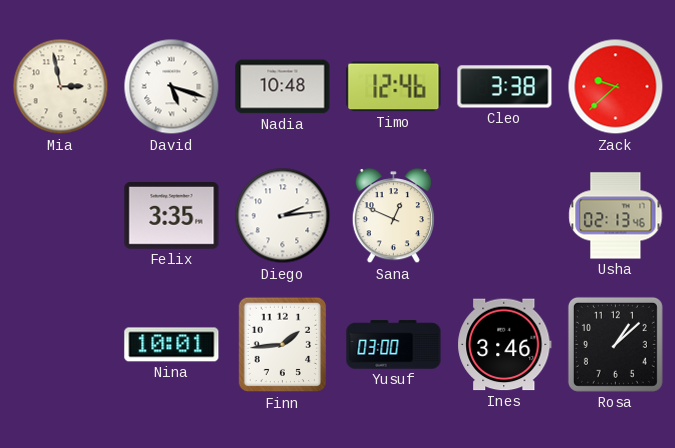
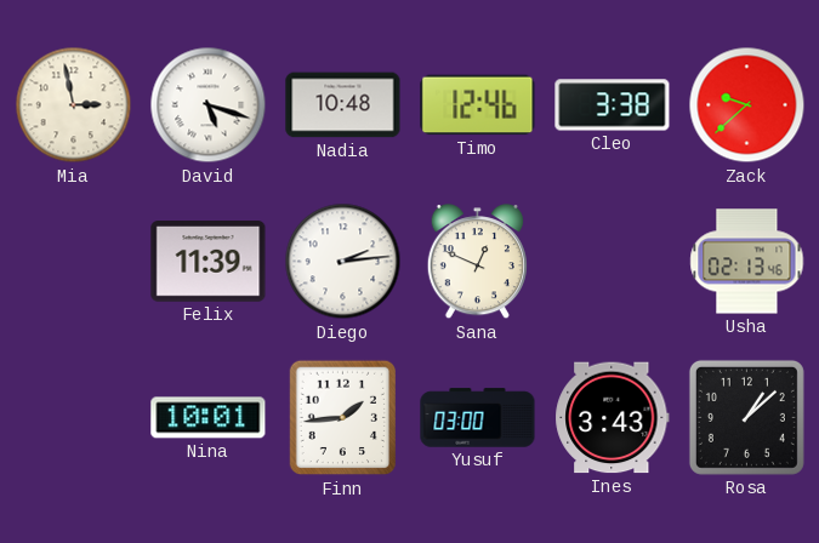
Felix: 3:35 -> 11:39 (209, 262)
Ines: 3:46 -> 3:43 (613, 418)
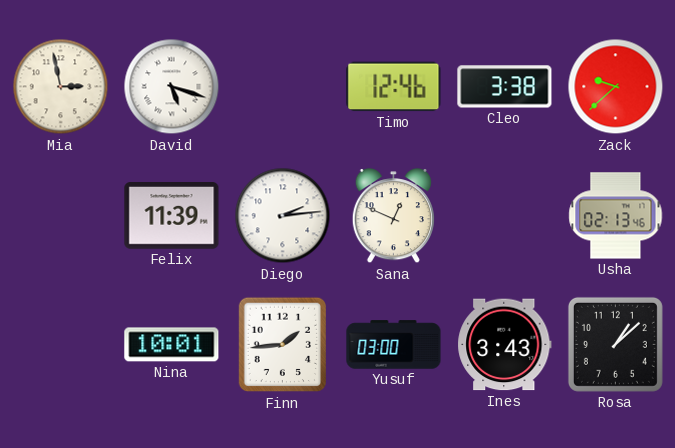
Nadia: 10:48 -> none (343, 105)
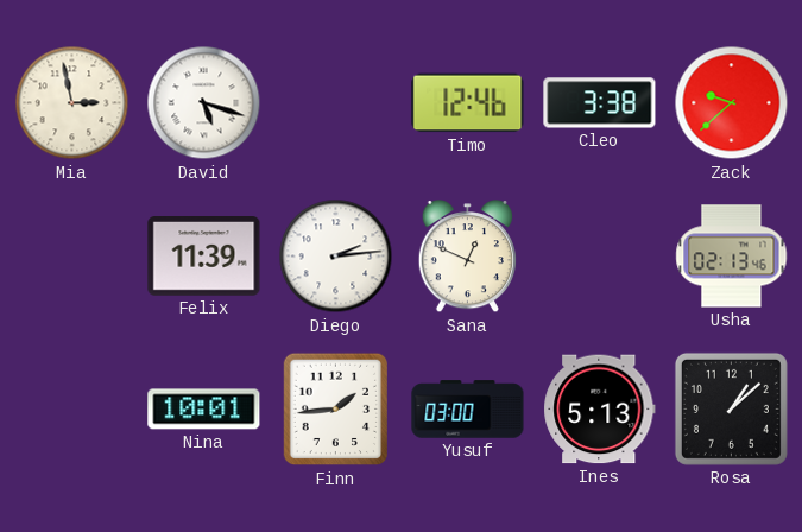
Ines: 3:43 -> 5:13 (600, 410)
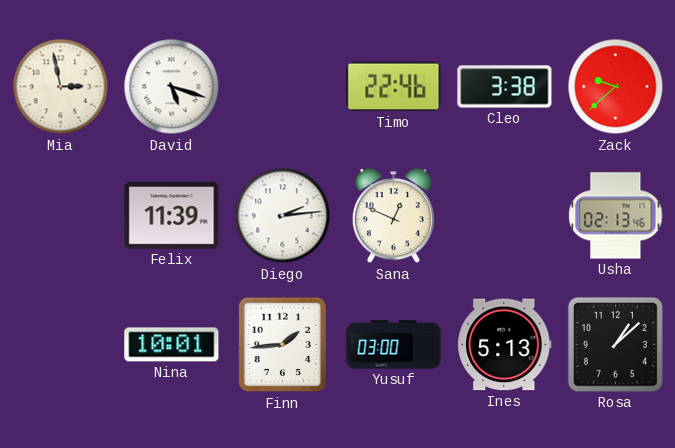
Timo: 12:46 -> 22:46 (394, 87)
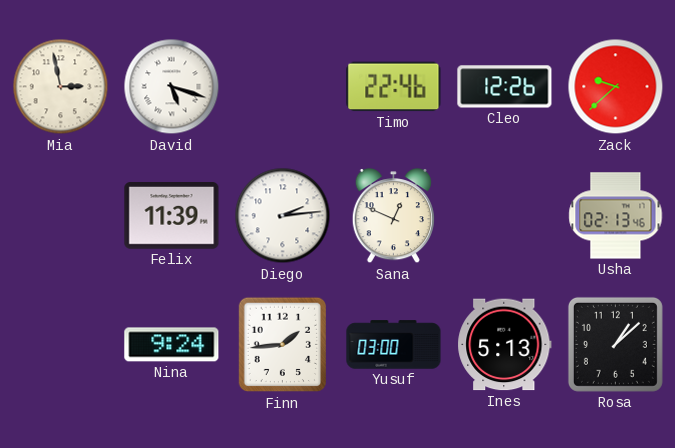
Cleo: 3:38 -> 12:26 (505, 87)
Nina: 10:01 -> 9:24 (172, 345)
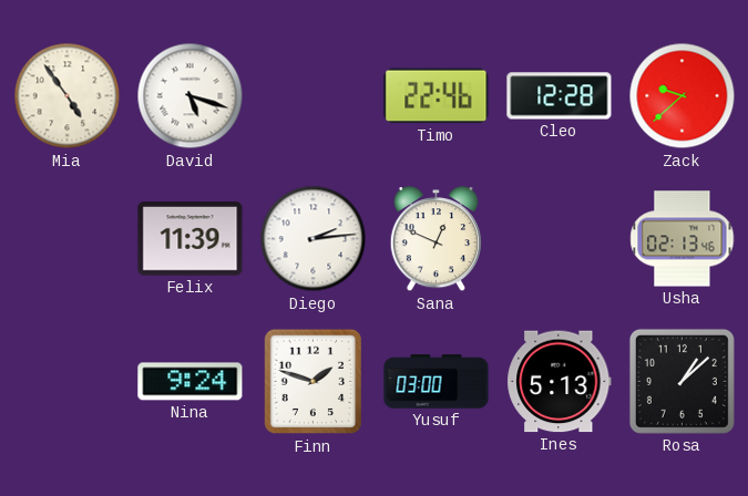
Mia: 2:58 -> 4:54 (68, 96)
Cleo: 12:26 -> 12:28 (560, 96)
Finn: 1:44 -> 1:48 (312, 382)
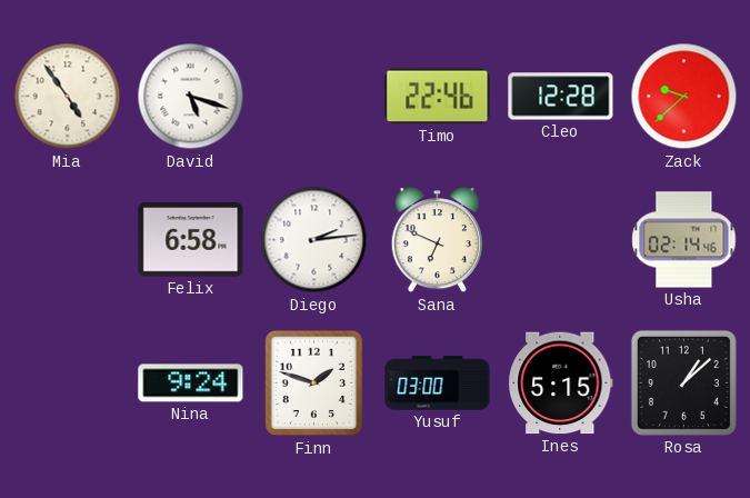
Felix: 11:39 -> 6:58 (191, 240)
Sana: 12:49 -> 6:49 (437, 240)
Usha: 02:13 -> 02:14 (684, 240)
Ines: 5:13 -> 5:15 (561, 384)
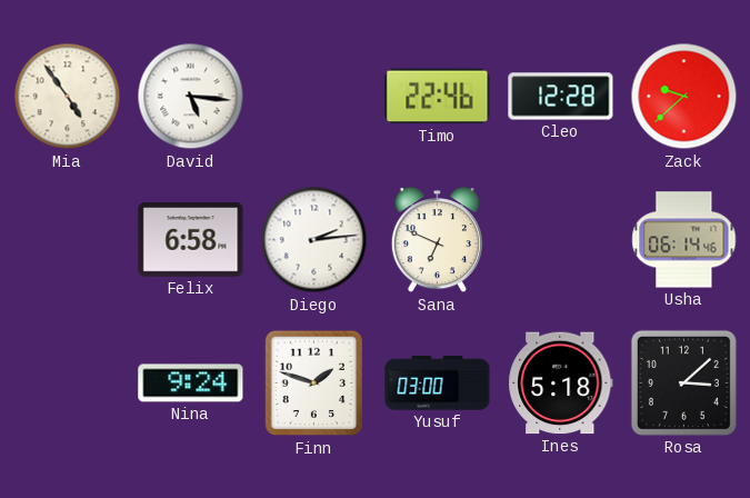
David: 5:18 -> 5:16 (191, 97)
Usha: 02:14 -> 06:14 (684, 240)
Ines: 5:15 -> 5:18 (561, 384)
Rosa: 1:08 -> 3:08 (683, 382)
